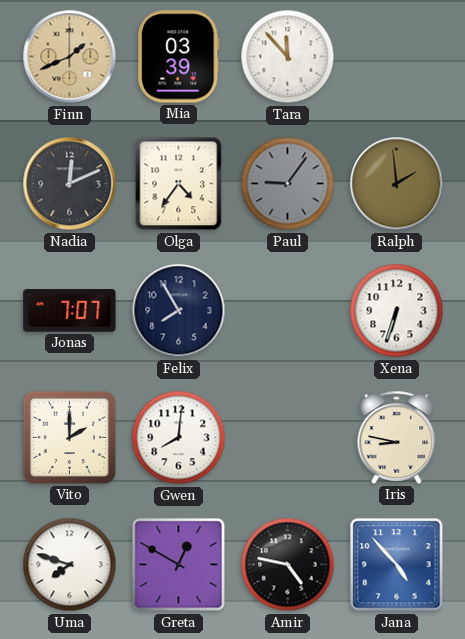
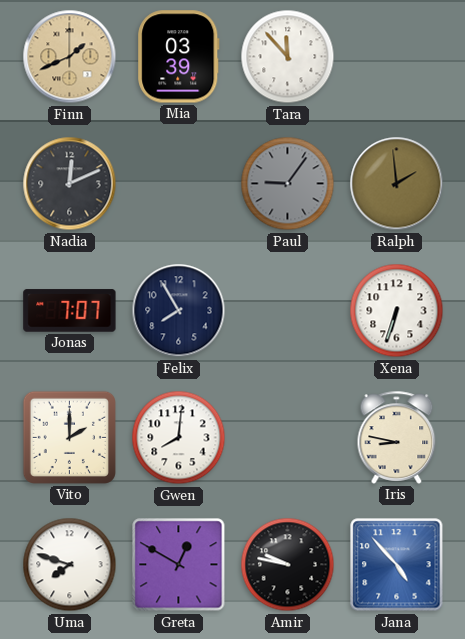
Olga: 4:36 -> none (179, 184)
Amir: 4:47 -> 9:47 (288, 565)
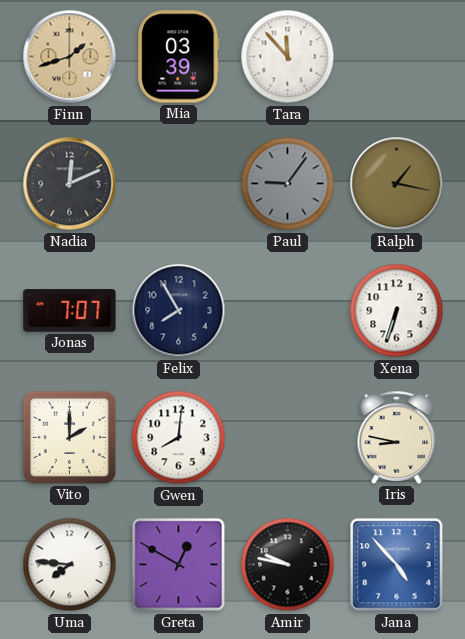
Finn: 1:41 -> 1:42 (70, 57)
Ralph: 1:59 -> 1:17 (397, 184)
Uma: 7:48 -> 7:46 (70, 565)
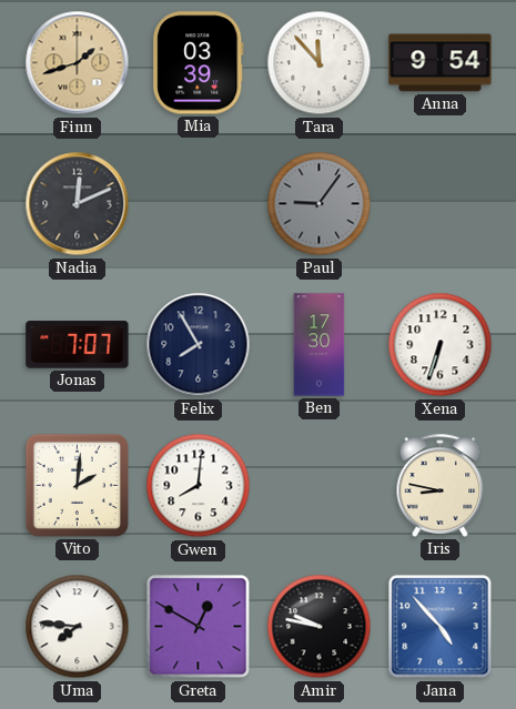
Anna: none -> 9:54 (441, 63)
Ralph: 1:17 -> none (397, 184)
Ben: none -> 17:30 (320, 345)
Vito: 2:00 -> 2:01 (77, 485)
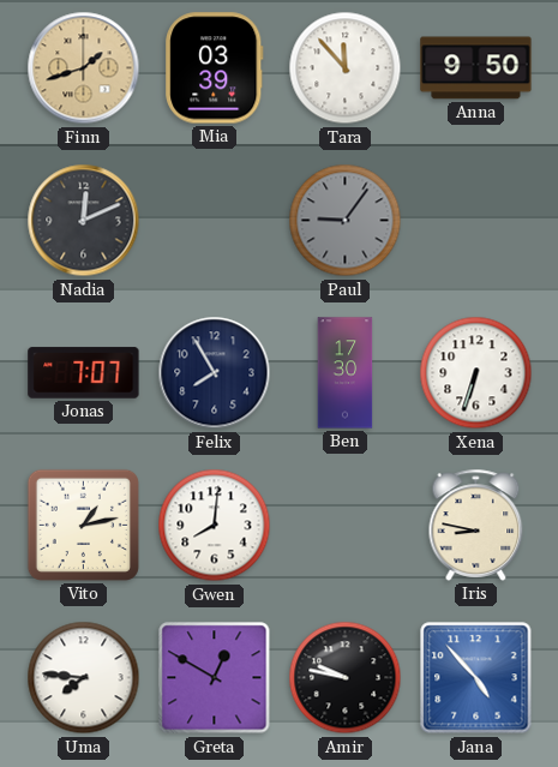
Anna: 9:54 -> 9:50 (476, 68)
Vito: 2:01 -> 1:13 (83, 525)
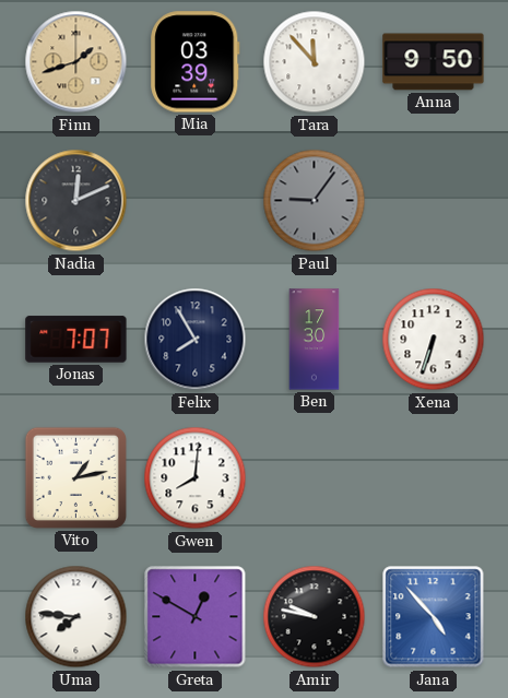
Iris: 8:47 -> none (476, 525)
